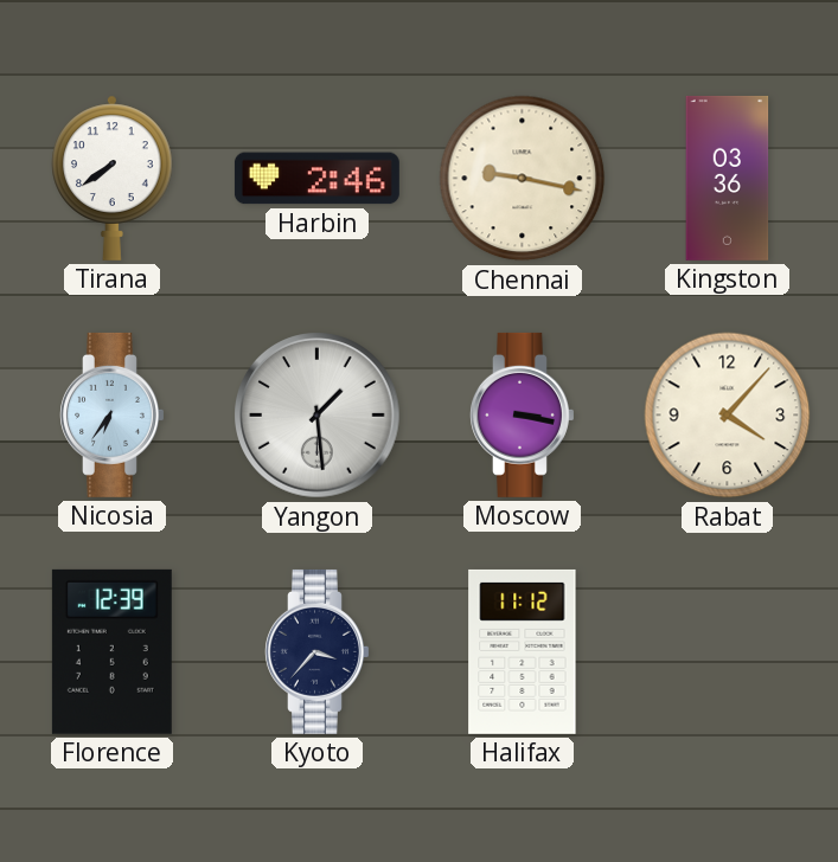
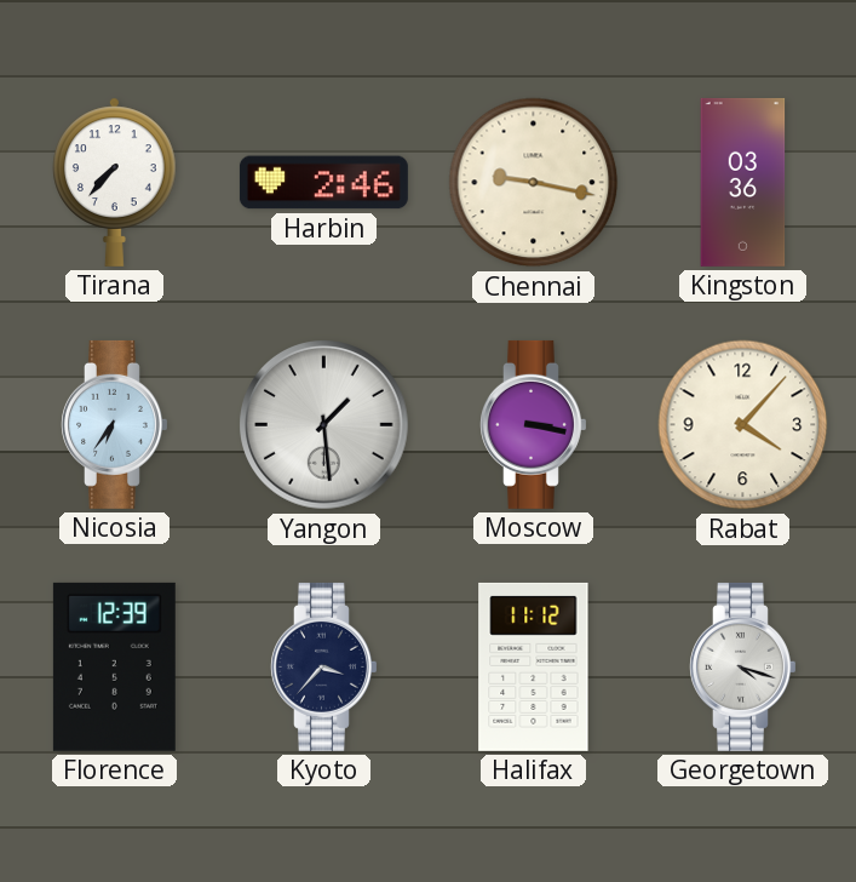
Tirana: 7:39 -> 7:37 (115, 182)
Georgetown: none -> 4:18 (743, 666)
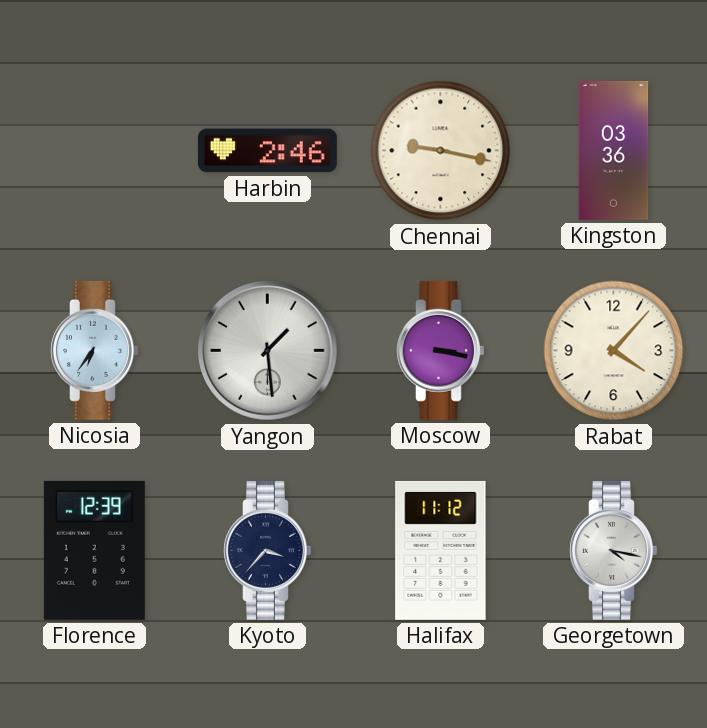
Tirana: 7:37 -> none (115, 182)
Georgetown: 4:18 -> 4:17 (614, 550)
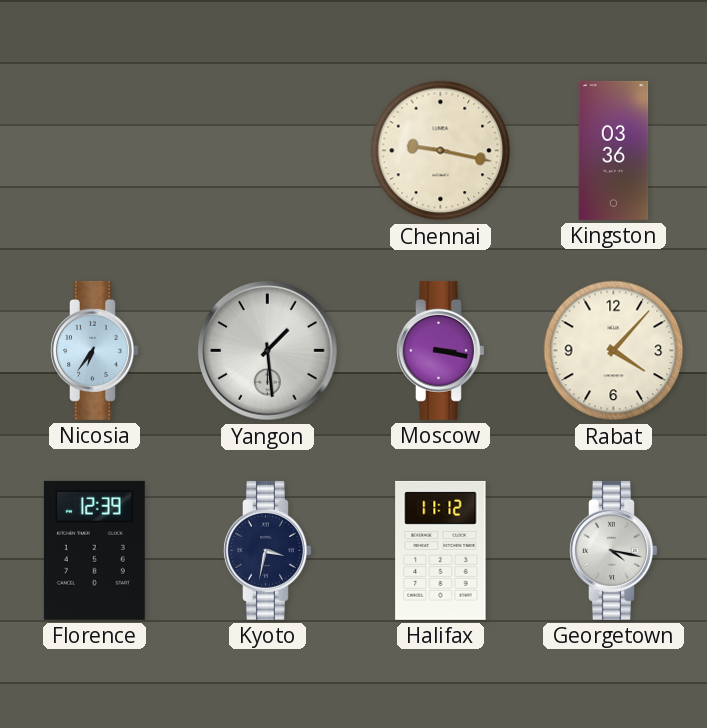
Harbin: 2:46 -> none (267, 151)
Kyoto: 3:37 -> 3:32 (268, 550)
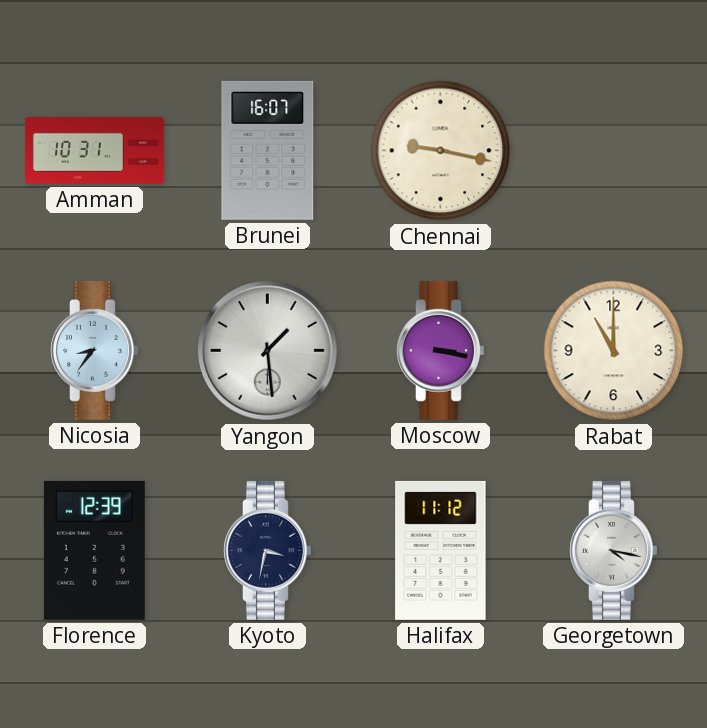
Amman: none -> 10:31 (94, 150)
Brunei: none -> 16:07 (268, 150)
Kingston: 03:36 -> none (614, 150)
Nicosia: 6:36 -> 8:36 (95, 350)
Rabat: 4:07 -> 11:00 (614, 351)
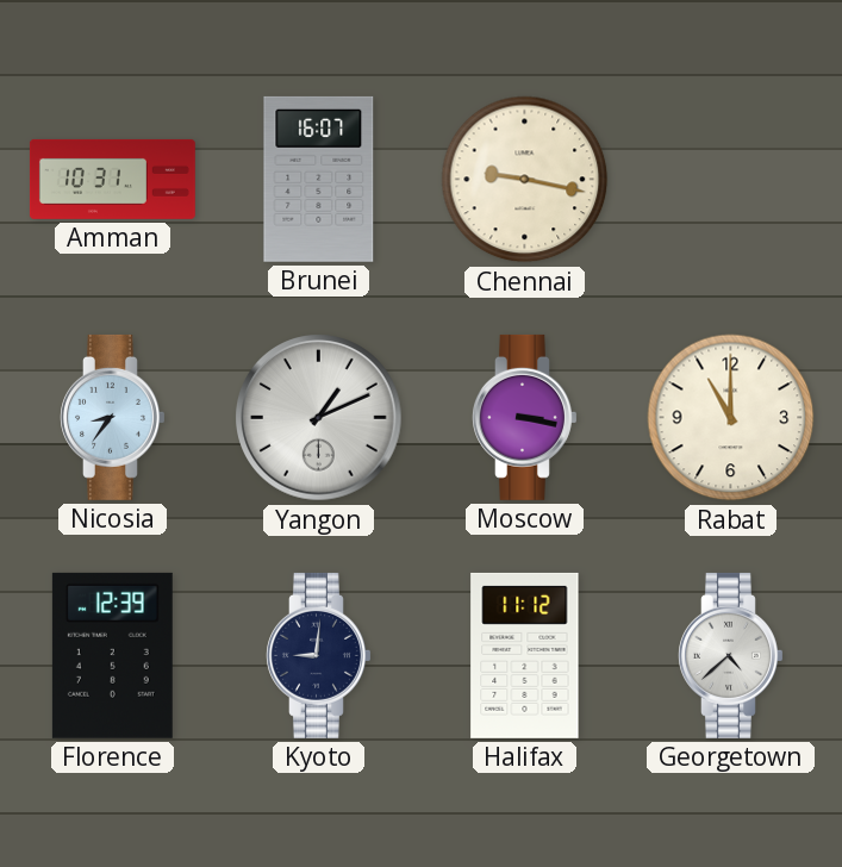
Yangon: 1:29 -> 1:11 (319, 418)
Kyoto: 3:32 -> 9:01 (319, 655)
Georgetown: 4:17 -> 4:38 (731, 655)
